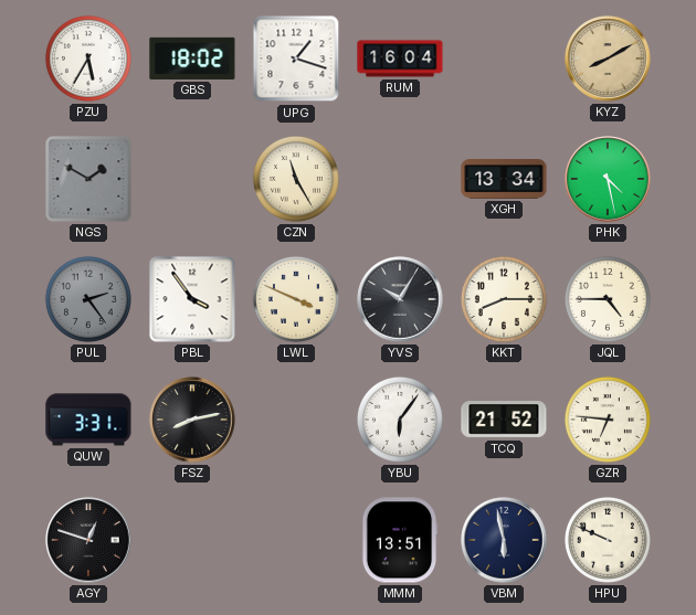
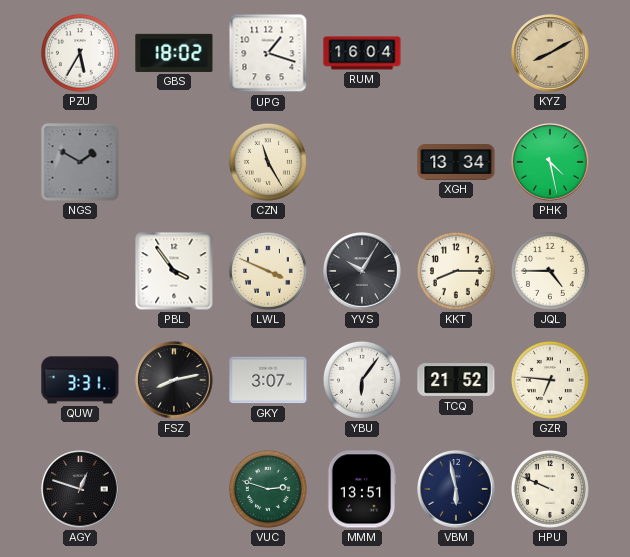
PUL: 2:24 -> none (88, 299)
GKY: none -> 3:07 (268, 380)
VUC: none -> 2:48 (268, 489)
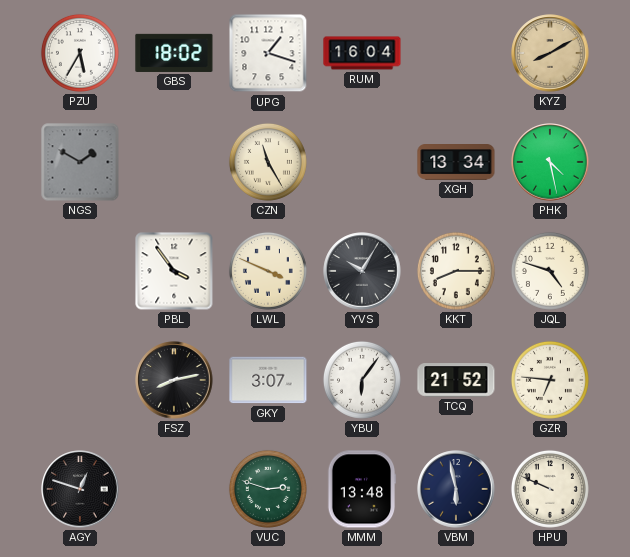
JQL: 4:45 -> 4:48 (550, 271)
QUW: 3:31 -> none (80, 380)
MMM: 13:51 -> 13:48 (362, 489)
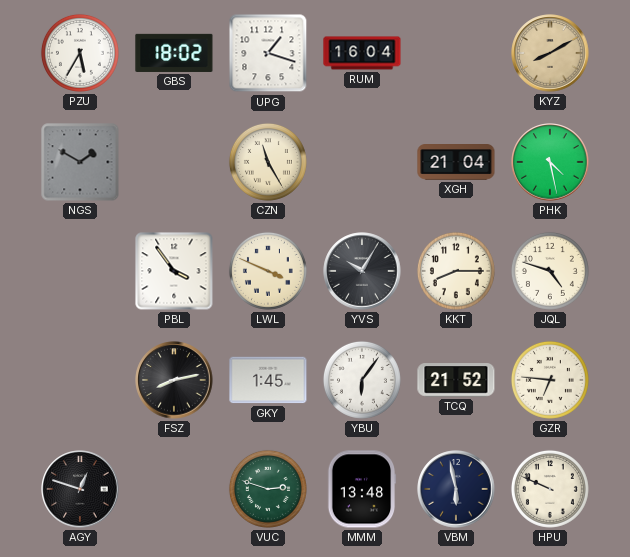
XGH: 13:34 -> 21:04 (456, 163)
GKY: 3:07 -> 1:45 (268, 380)
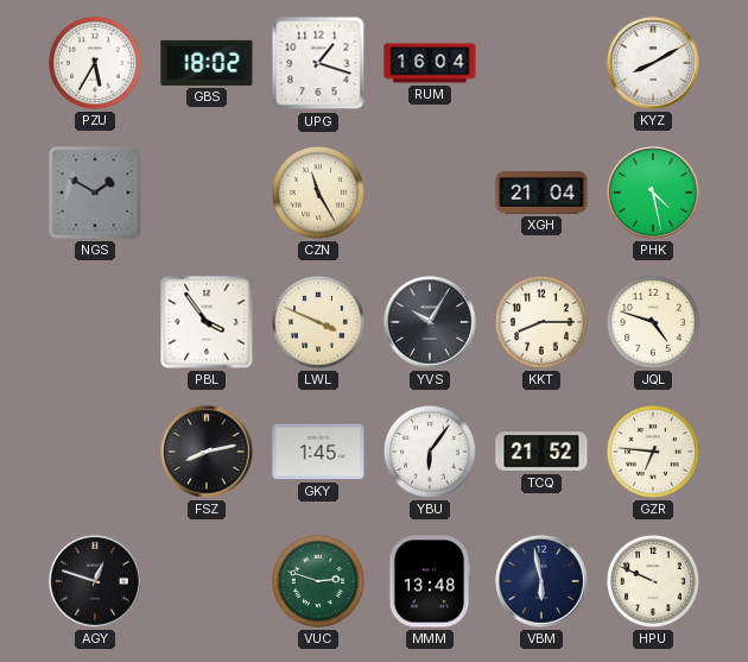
KYZ dial: champagne -> white (653, 63)
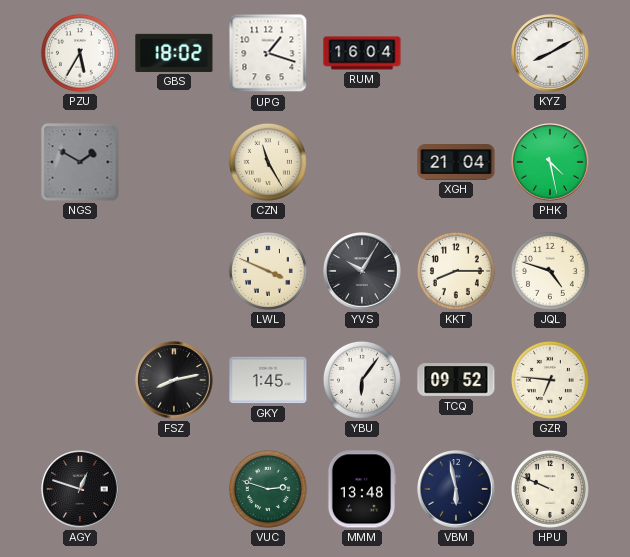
PBL: 3:54 -> none (207, 322)
TCQ: 21:52 -> 09:52 (456, 380)
